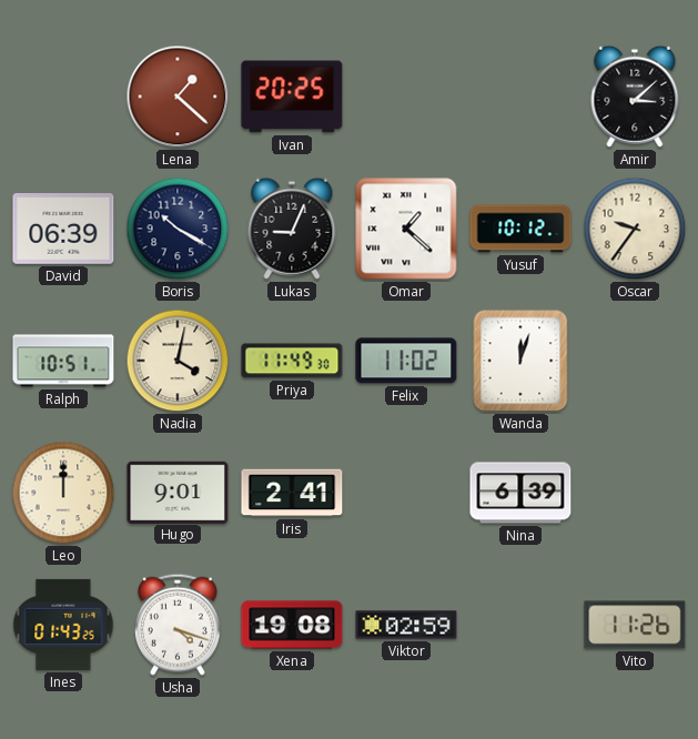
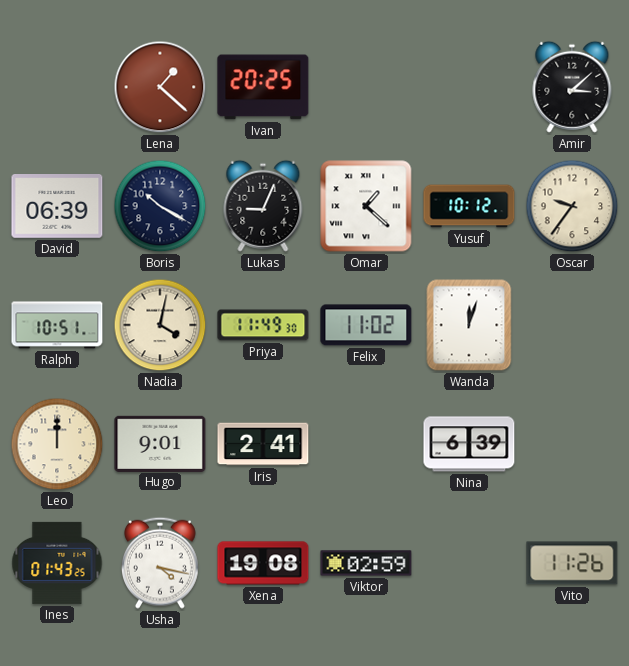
Usha: 4:18 -> 4:17 (160, 563)
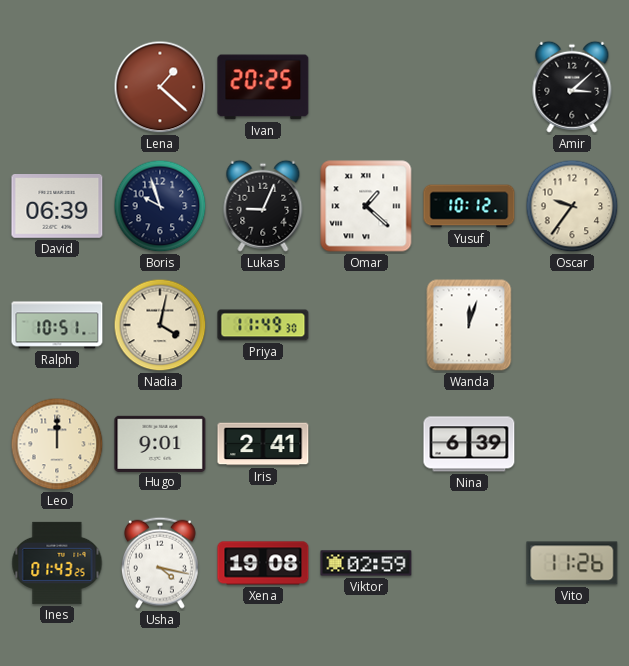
Boris: 10:20 -> 9:57 (160, 206)
Felix: 11:02 -> none (366, 325)
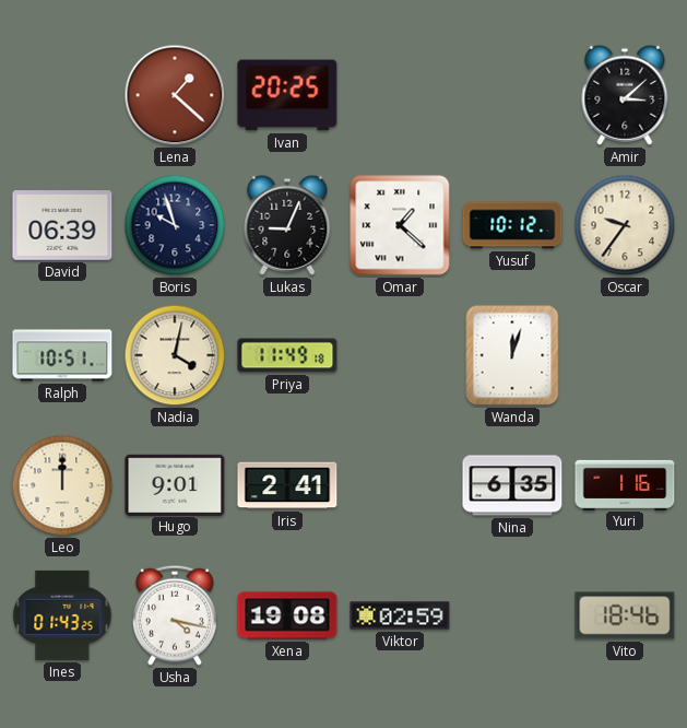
Priya: 11:49:30 -> 11:49:18 (287, 355)
Nina: 6:39 -> 6:35 (512, 485)
Yuri: none -> 1:16 (625, 484)
Vito: 11:26 -> 18:46 (625, 615)
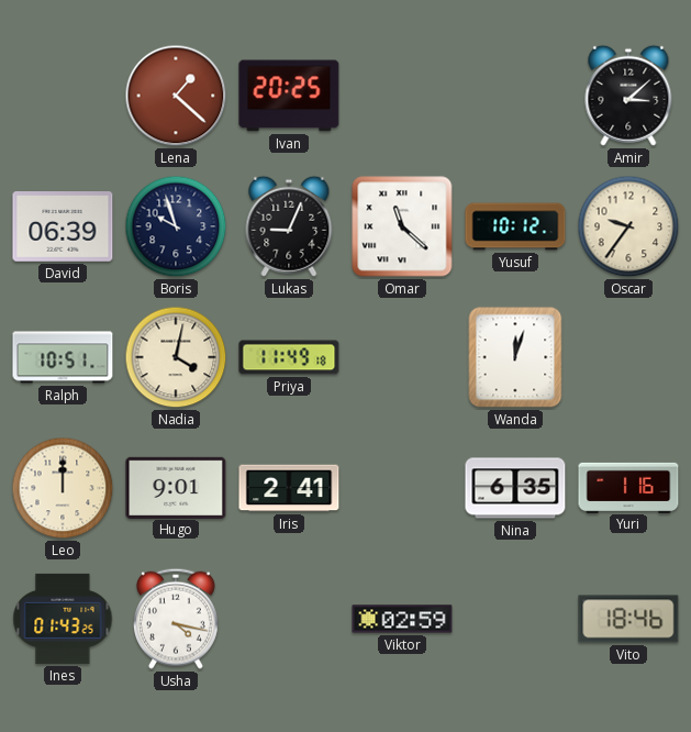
Omar: 1:22 -> 11:22 (402, 226)
Xena: 19:08 -> none (287, 615)
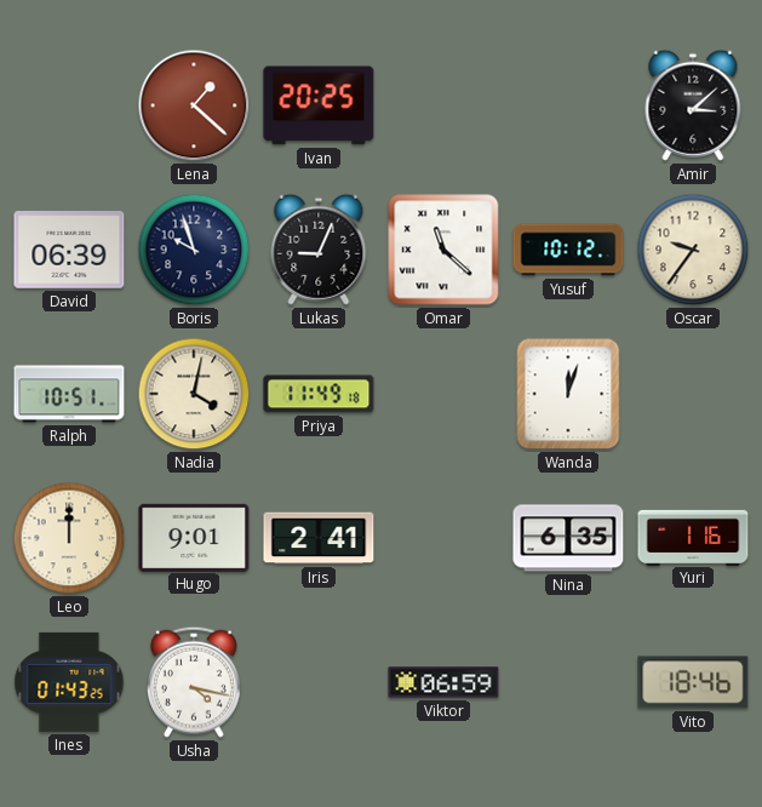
Viktor: 02:59 -> 06:59 (443, 682)
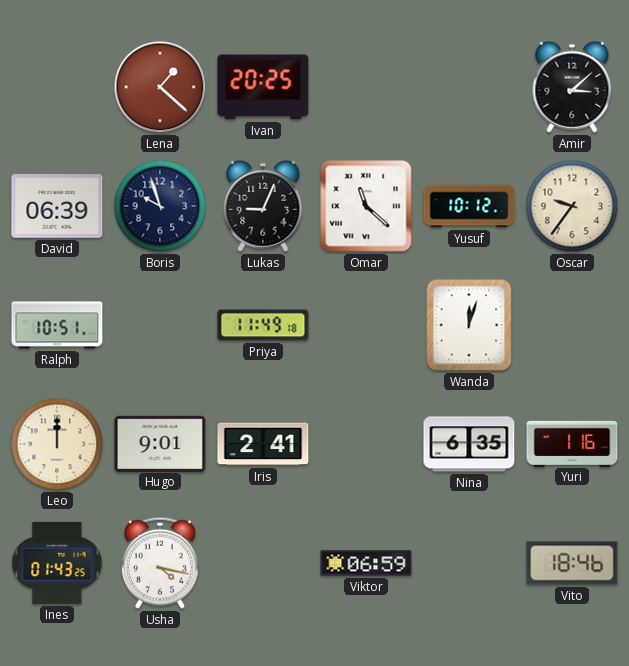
Nadia: 4:02 -> none (194, 394)
